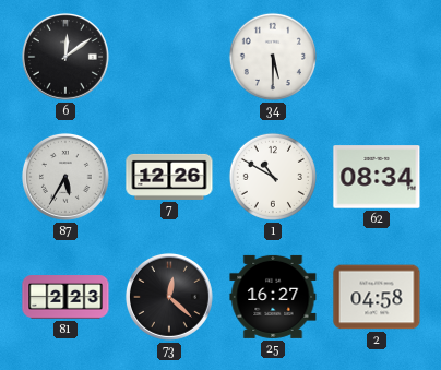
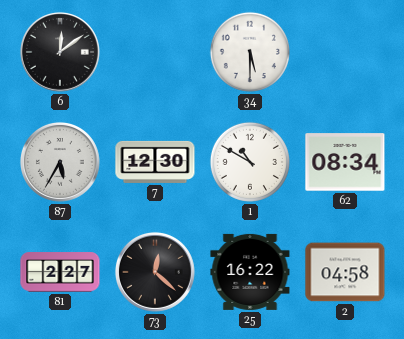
7: 12:26 -> 12:30 (155, 162)
81: 2:23 -> 2:27 (60, 272)
25: 16:27 -> 16:22 (250, 272)
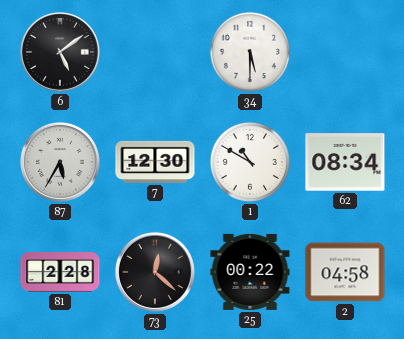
6: 12:09 -> 5:09 (60, 52)
81: 2:27 -> 2:28 (60, 272)
25: 16:22 -> 00:22 (250, 272)
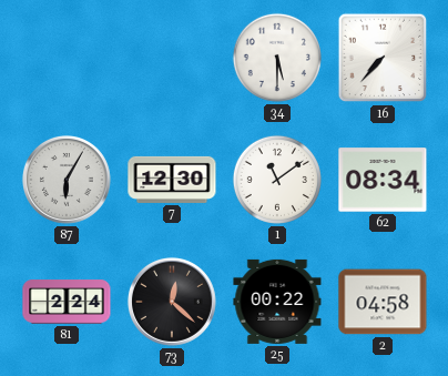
6: 5:09 -> none (60, 52)
16: none -> 7:37 (383, 58)
87: 5:35 -> 6:05 (67, 180)
1: 10:50 -> 11:09 (277, 180)
81: 2:28 -> 2:24 (67, 302)
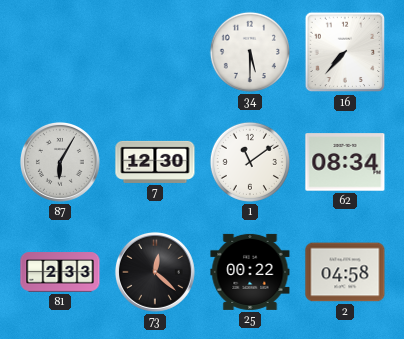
81: 2:24 -> 2:33 (60, 272)
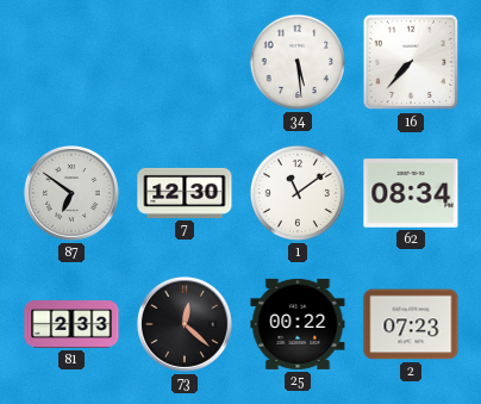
34: 5:30 -> 5:29 (298, 62)
87: 6:05 -> 6:51 (71, 193)
2: 04:58 -> 07:23 (411, 324)
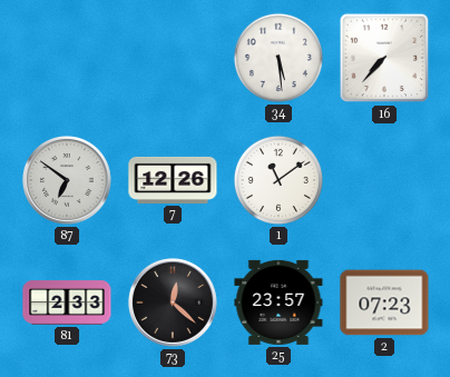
7: 12:30 -> 12:26 (173, 180)
62: 08:34 -> none (411, 193)
25: 00:22 -> 23:57 (278, 302)
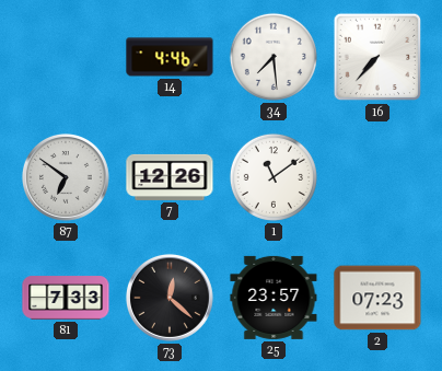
14: none -> 4:46 (170, 57)
34: 5:29 -> 7:29 (274, 57)
81: 2:33 -> 7:33 (66, 298)
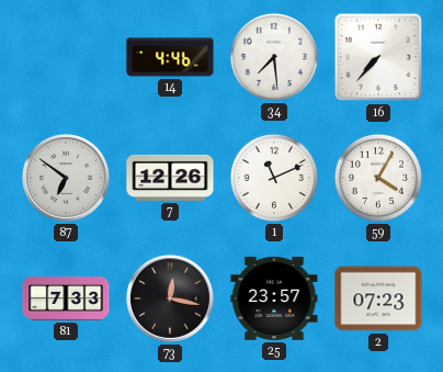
1: 11:09 -> 11:11 (274, 178)
59: none -> 4:05 (378, 178)
73: 12:22 -> 12:17 (170, 298)
